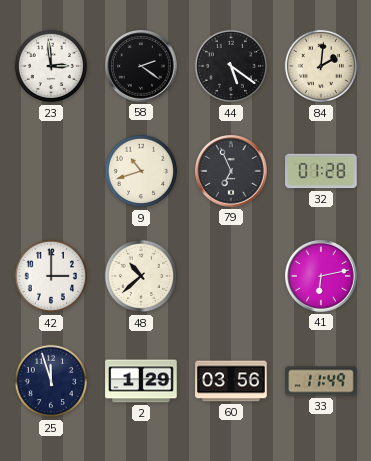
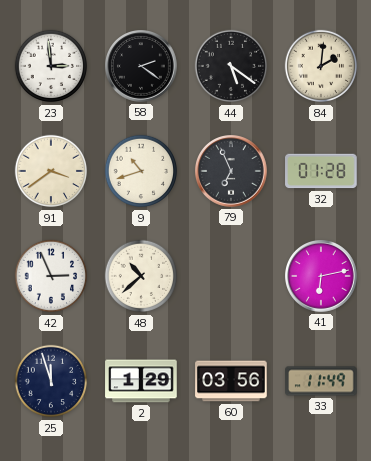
91: none -> 3:39 (51, 171)
42: 3:00 -> 2:56 (51, 276)
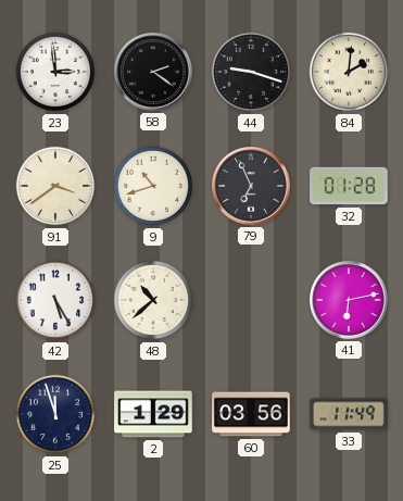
44: 5:21 -> 9:18 (251, 72)
42: 2:56 -> 5:25 (55, 300)
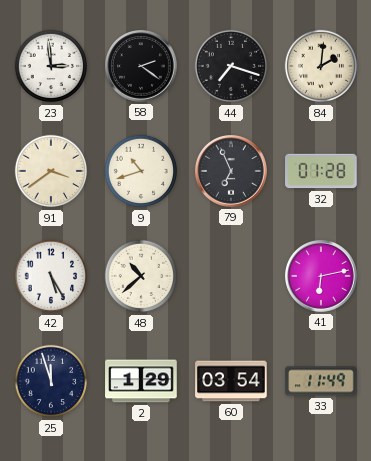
44: 9:18 -> 7:18 (231, 66)
60: 03:56 -> 03:54 (231, 381)
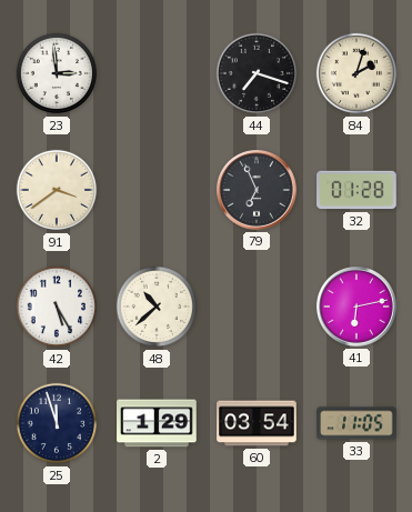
58: 2:21 -> none (142, 67)
84: 2:01 -> 2:03 (356, 73)
9: 10:42 -> none (141, 171)
33: 11:49 -> 11:05 (356, 423)
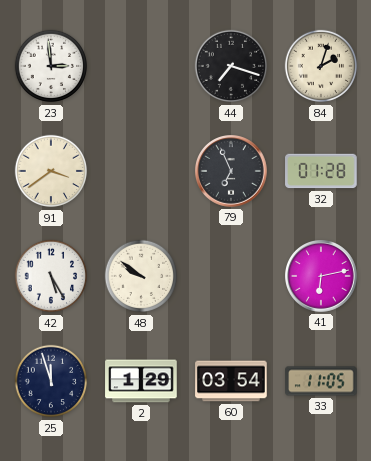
48: 10:38 -> 9:51 (141, 276)
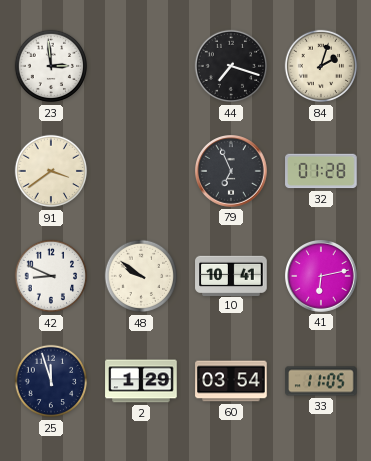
42: 5:25 -> 8:49 (51, 276)
10: none -> 10:41 (231, 275)
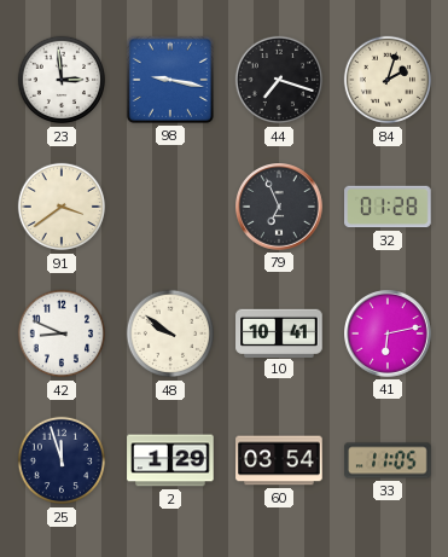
98: none -> 9:17 (170, 80)
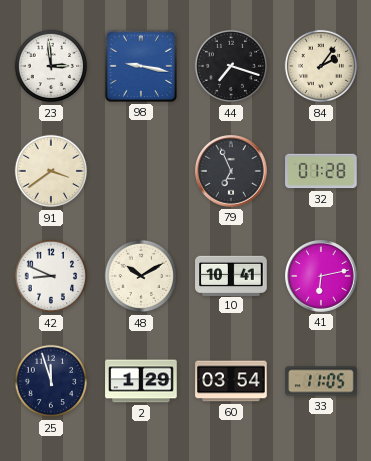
84: 2:03 -> 2:06 (321, 66)
48: 9:51 -> 10:10 (141, 276)
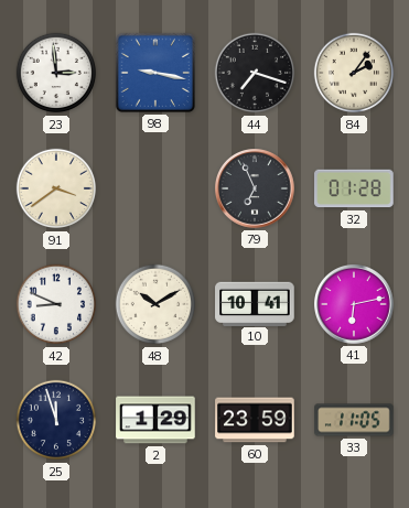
60: 03:54 -> 23:59 (255, 420)
